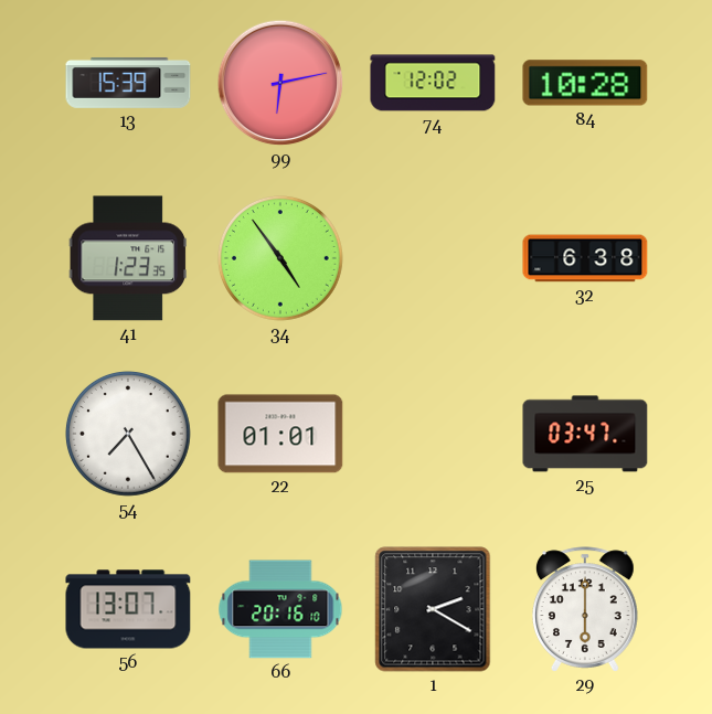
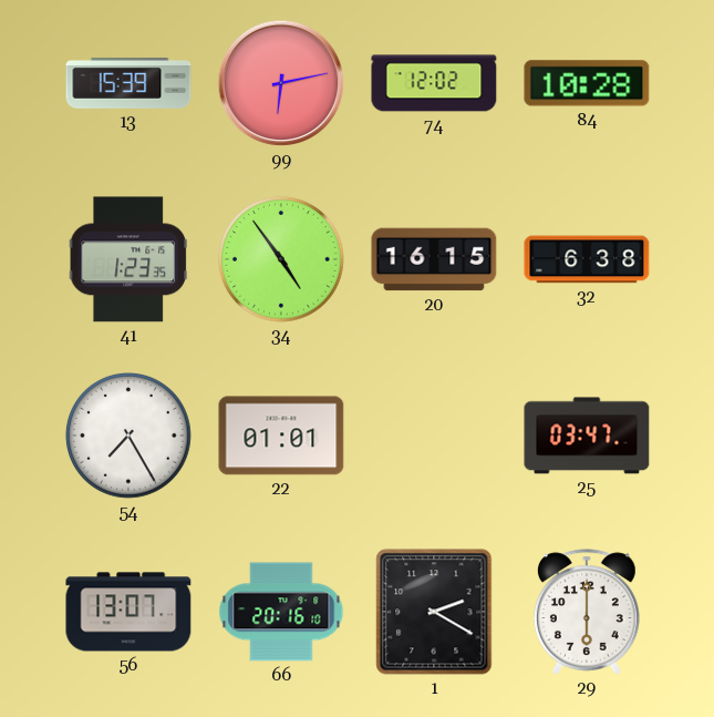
20: none -> 16:15 (434, 259)
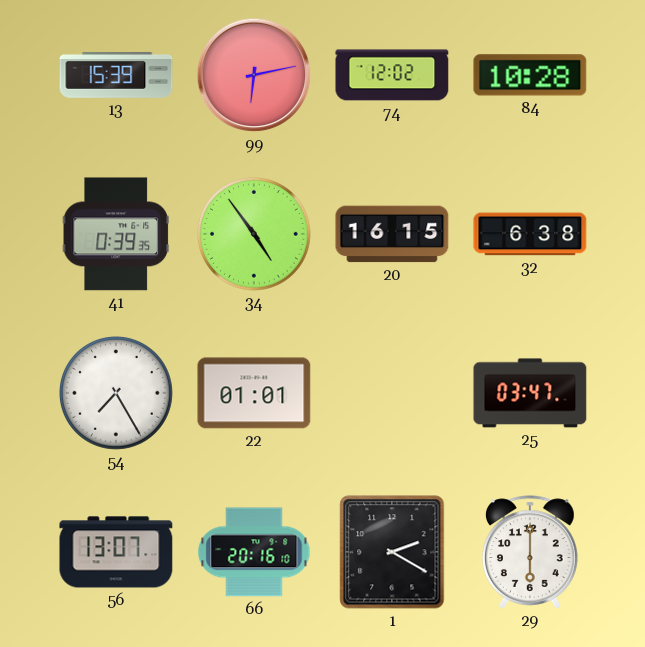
41: 1:23 -> 0:39 (115, 234)
